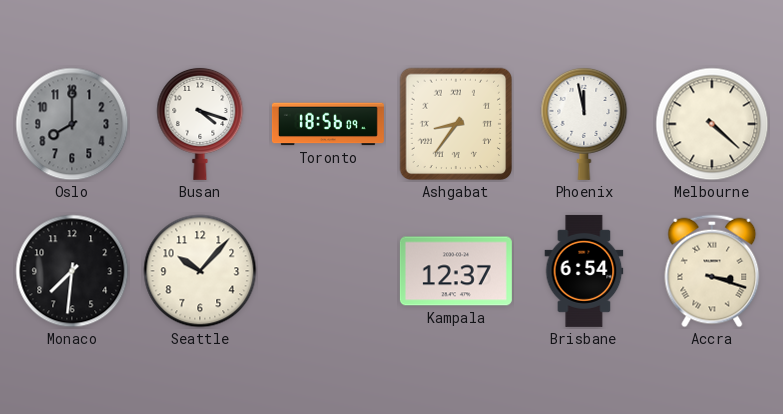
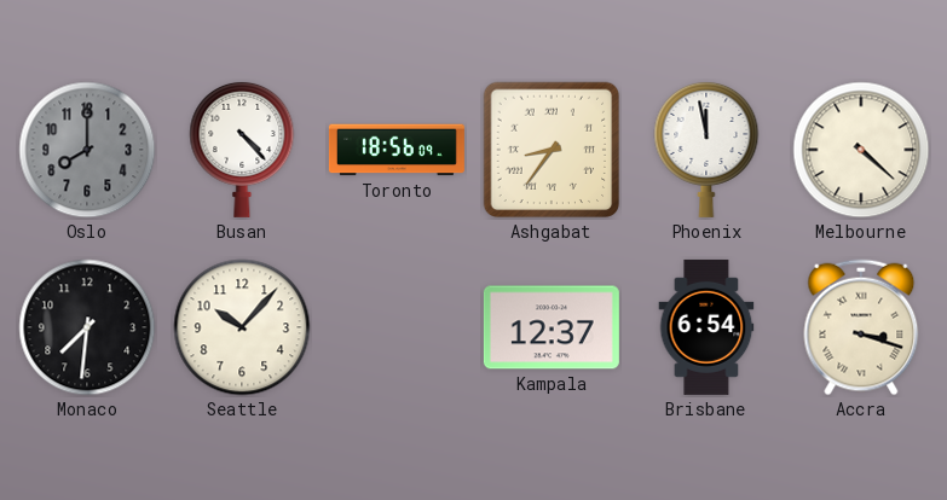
Busan: 4:18 -> 4:23 (242, 149)
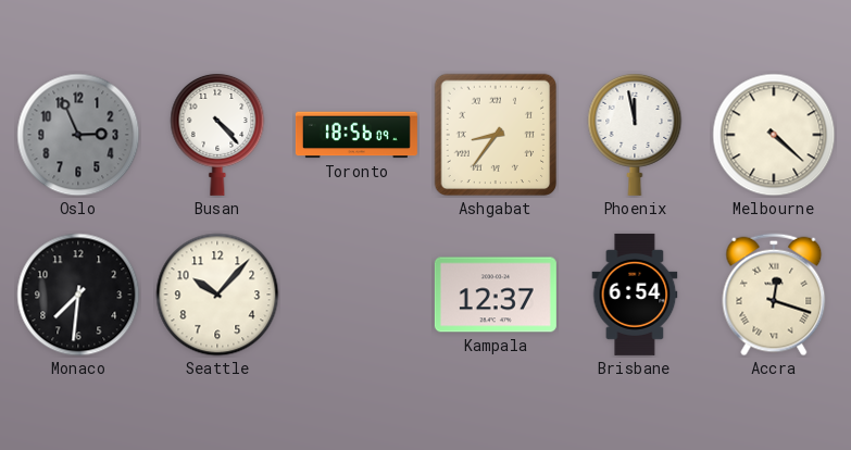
Oslo: 8:00 -> 2:56 (78, 135)
Accra: 3:18 -> 12:18 (774, 295)
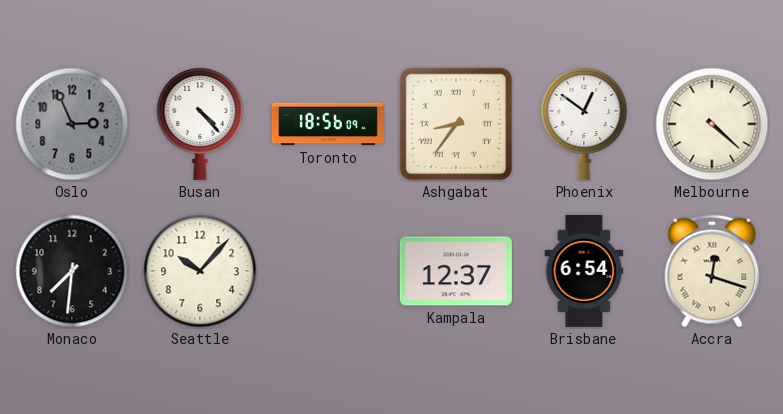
Phoenix: 11:58 -> 12:51 (584, 123)
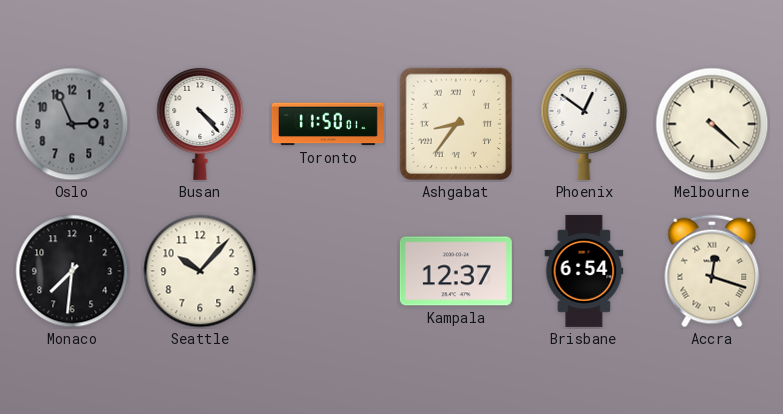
Toronto: 18:56 -> 11:50 (328, 124)
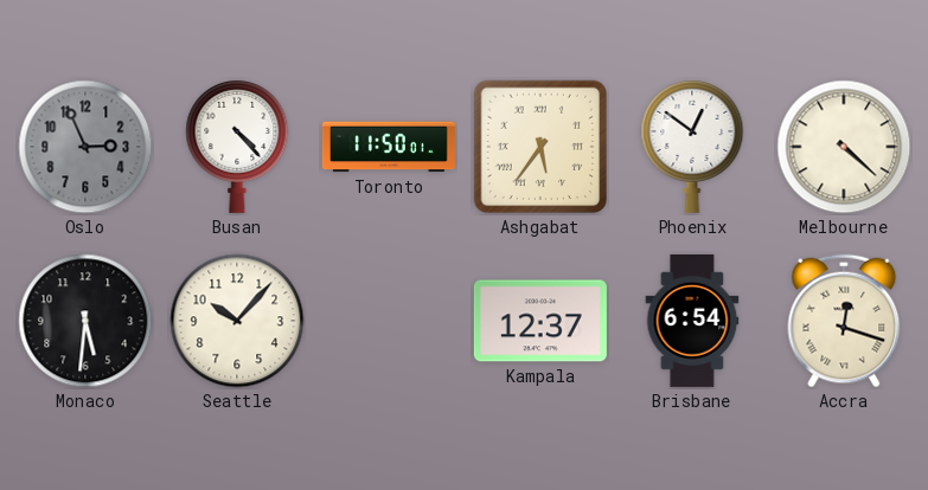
Ashgabat: 8:36 -> 5:36 (540, 147)
Monaco: 7:31 -> 5:31 (85, 321)
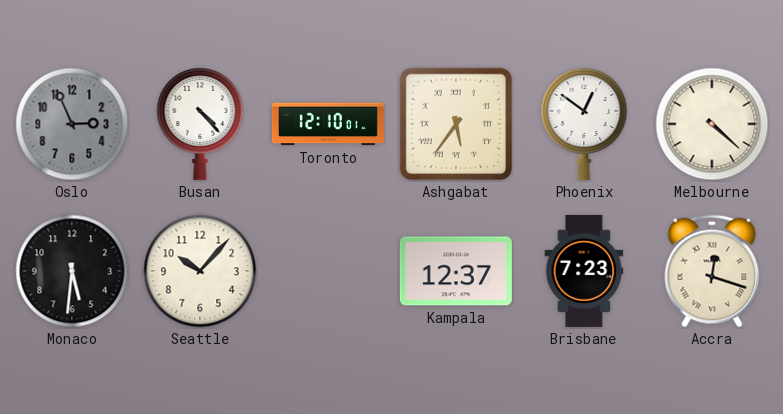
Toronto: 11:50 -> 12:10 (328, 124)
Brisbane: 6:54 -> 7:23 (584, 271)
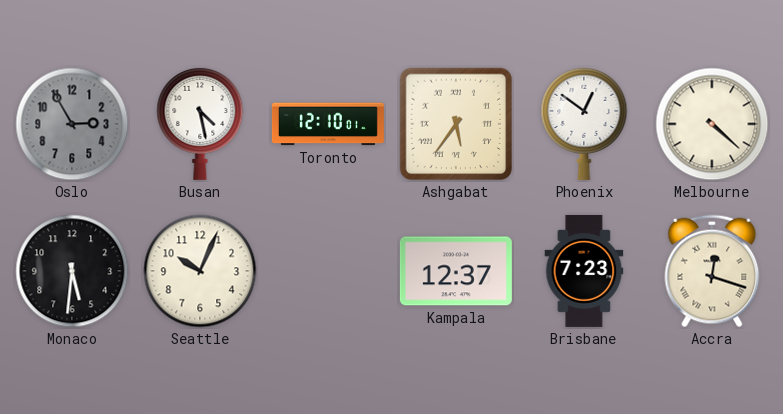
Oslo: 2:56 -> 2:55 (72, 124)
Busan: 4:23 -> 4:28 (200, 123)
Seattle: 10:07 -> 10:04 (200, 271)
